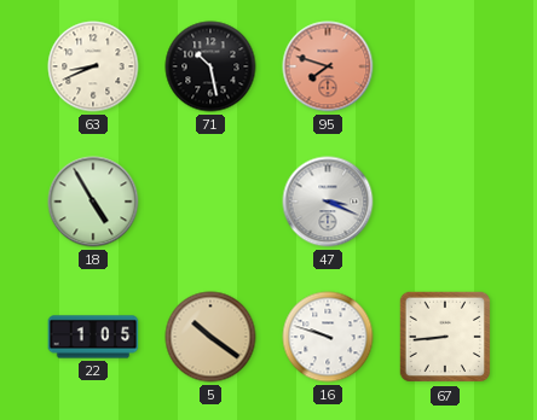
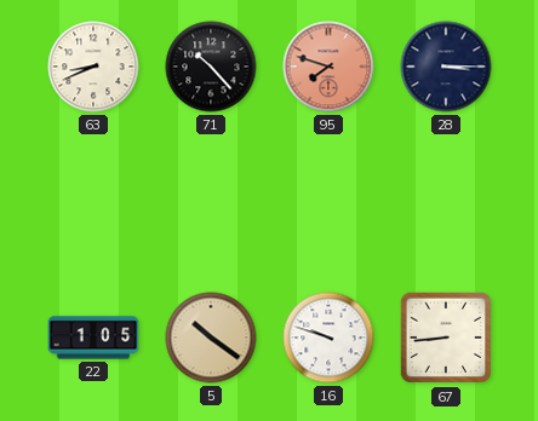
71: 10:28 -> 10:23 (211, 67)
28: none -> 3:15 (446, 67)
18: 4:55 -> none (93, 202)
47: 3:19 -> none (328, 202)
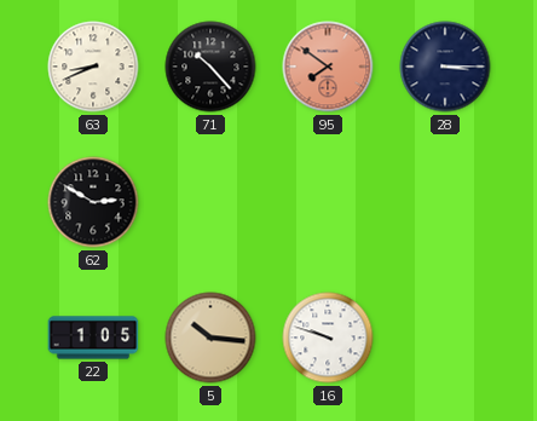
95: 7:48 -> 7:51 (328, 67)
62: none -> 2:50 (93, 202)
5: 10:21 -> 10:16 (210, 338)
67: 8:44 -> none (446, 338)
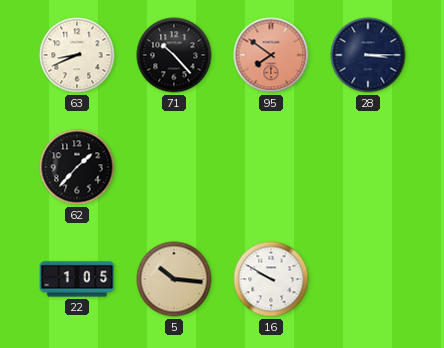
62: 2:50 -> 1:37 (77, 167)
16: 9:48 -> 9:50 (271, 279)
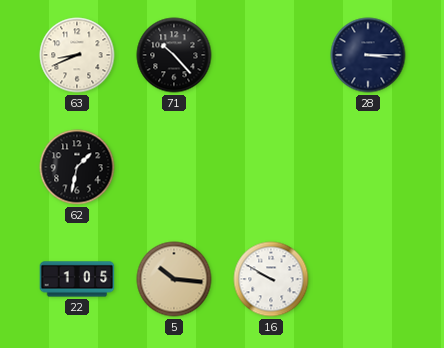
95: 7:51 -> none (271, 55)
62: 1:37 -> 1:32 (77, 167)
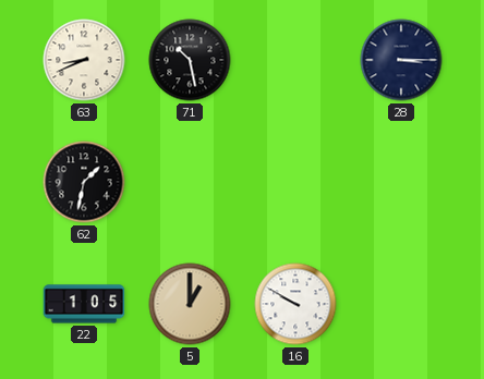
71: 10:23 -> 10:28 (190, 60)
5: 10:16 -> 1:00 (190, 304)
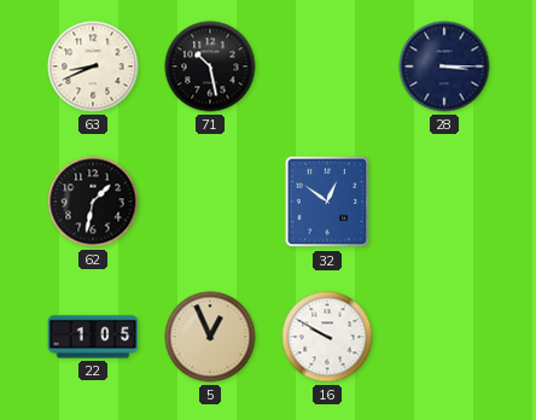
32: none -> 12:51 (327, 202)
5: 1:00 -> 12:56 (210, 337)
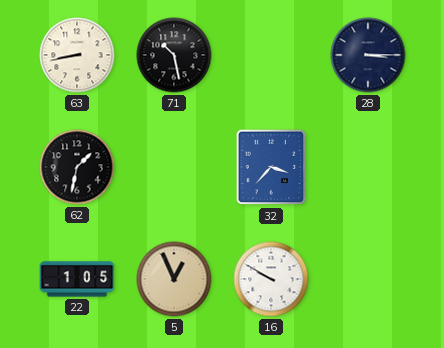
63: 8:41 -> 8:43 (77, 55)
32: 12:51 -> 3:37 (271, 167)
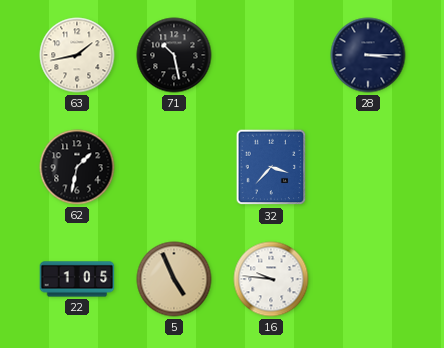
63: 8:43 -> 1:43 (77, 55)
5: 12:56 -> 4:56 (174, 279)
16: 9:50 -> 9:46 (271, 279)
